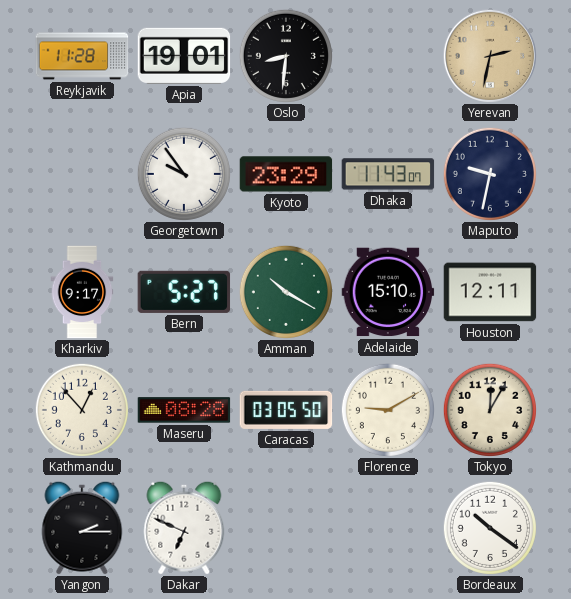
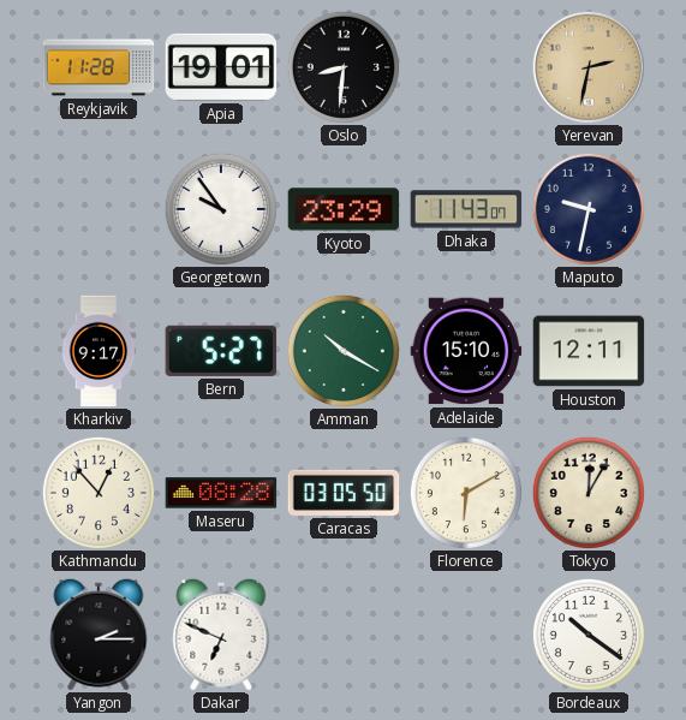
Florence: 9:10 -> 6:10 (466, 493)
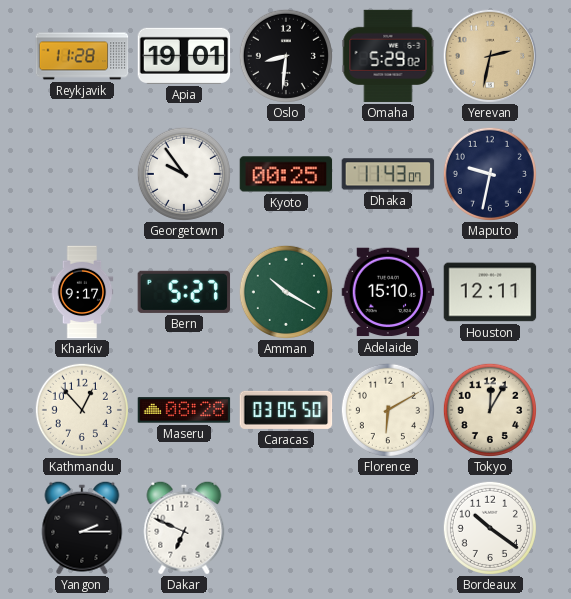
Omaha: none -> 5:29 (388, 56)
Kyoto: 23:29 -> 00:25 (286, 174)
